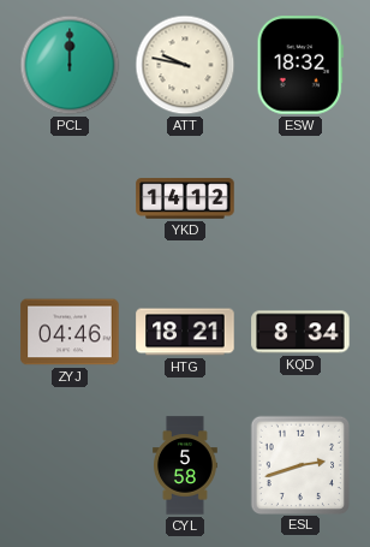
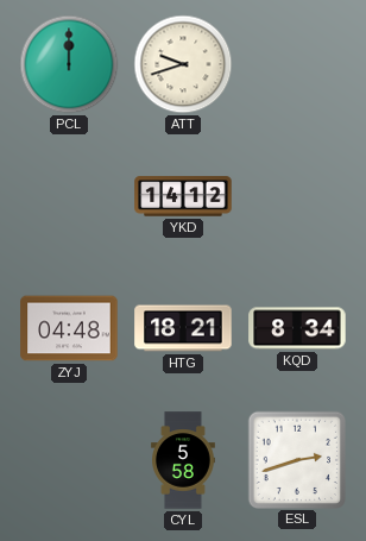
ATT: 9:47 -> 9:42 (183, 64)
ESW: 18:32 -> none (300, 65)
ZYJ: 04:46 -> 04:48 (69, 328)
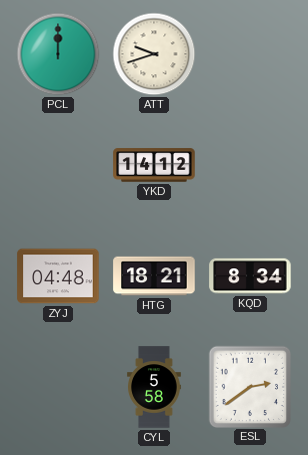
ESL: 2:42 -> 2:39 (249, 386)
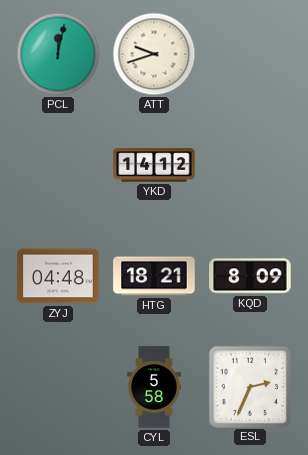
PCL: 12:00 -> 12:02 (58, 54)
KQD: 8:34 -> 8:09 (250, 276)
ESL: 2:39 -> 2:34 (249, 386)
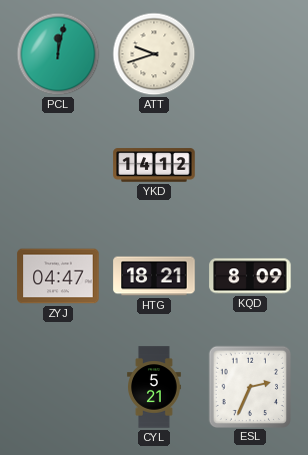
ZYJ: 04:48 -> 04:47 (58, 276)
CYL: 5:58 -> 5:21 (155, 387)
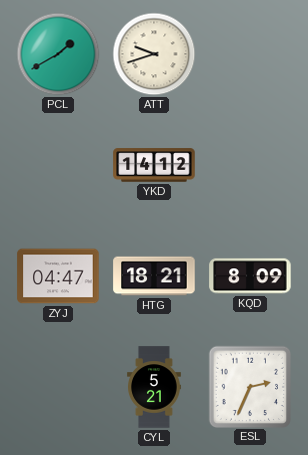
PCL: 12:02 -> 1:40 (58, 54)
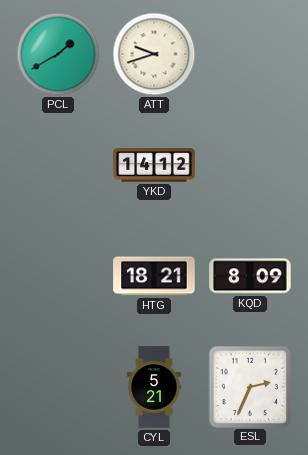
ZYJ: 04:47 -> none (58, 276)
